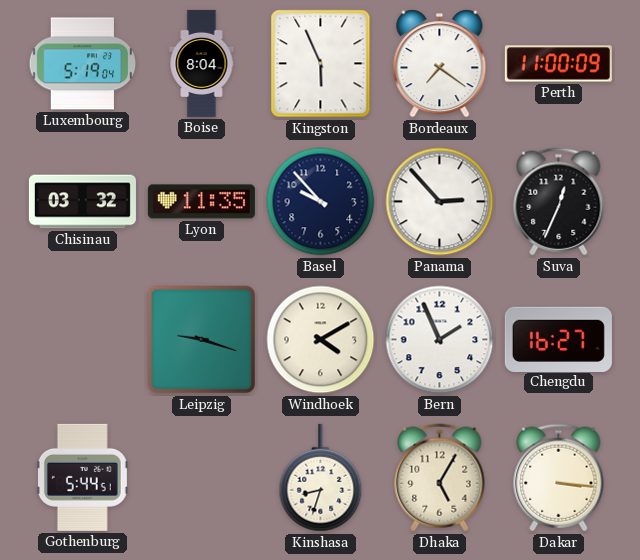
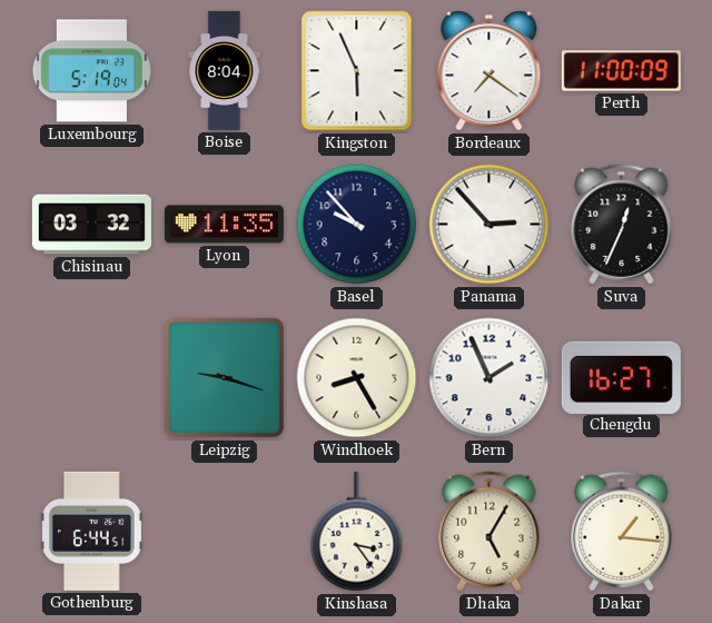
Windhoek: 4:10 -> 8:25 (357, 378)
Gothenburg: 5:44 -> 6:44 (91, 531)
Kinshasa: 8:33 -> 3:24 (357, 532)
Dakar: 3:16 -> 1:16 (622, 532)
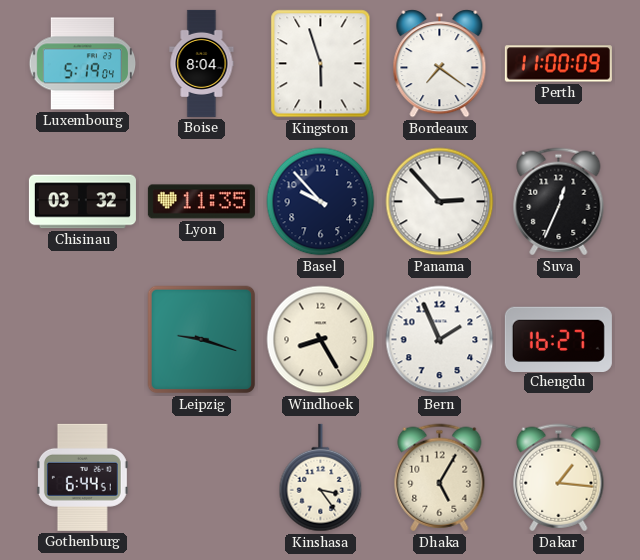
Kingston: 5:56 -> 5:57 (321, 64)
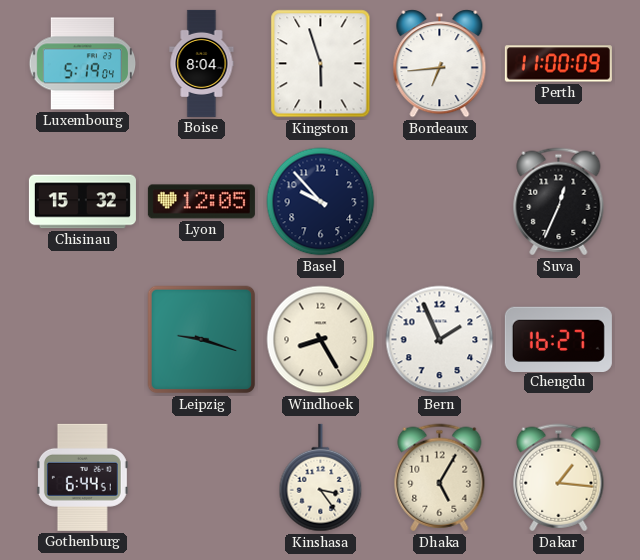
Bordeaux: 7:21 -> 6:44 (440, 64)
Chisinau: 03:32 -> 15:32 (82, 202)
Lyon: 11:35 -> 12:05 (201, 202)
Panama: 2:53 -> none (440, 202)
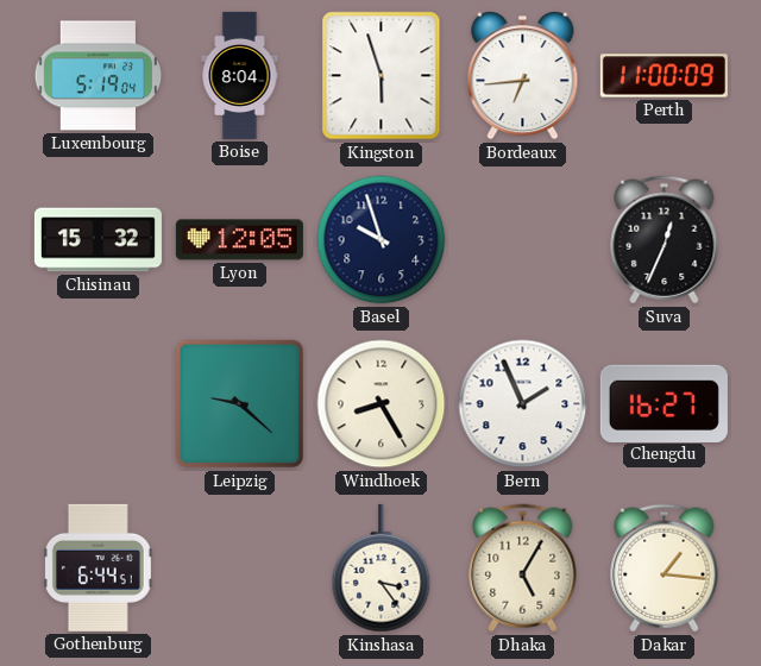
Basel: 9:53 -> 9:57 (382, 240)
Leipzig: 9:18 -> 9:22 (240, 404)
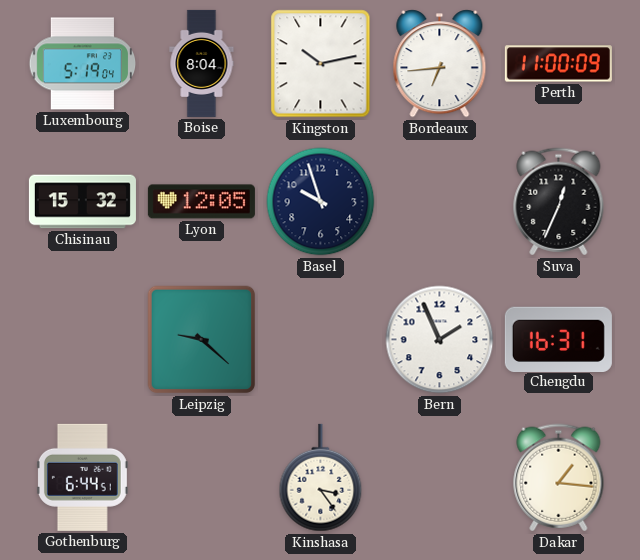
Kingston: 5:57 -> 10:13 (321, 64)
Windhoek: 8:25 -> none (382, 404)
Chengdu: 16:27 -> 16:31 (558, 339)
Dhaka: 5:05 -> none (523, 568)
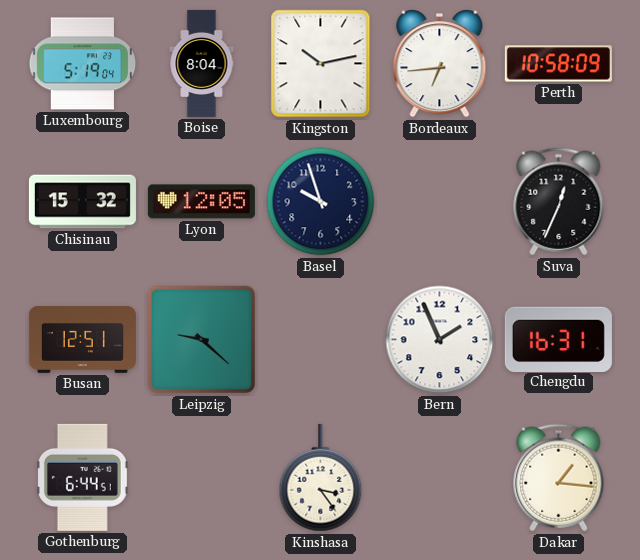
Perth: 11:00 -> 10:58 (558, 64)
Busan: none -> 12:51 (82, 339)
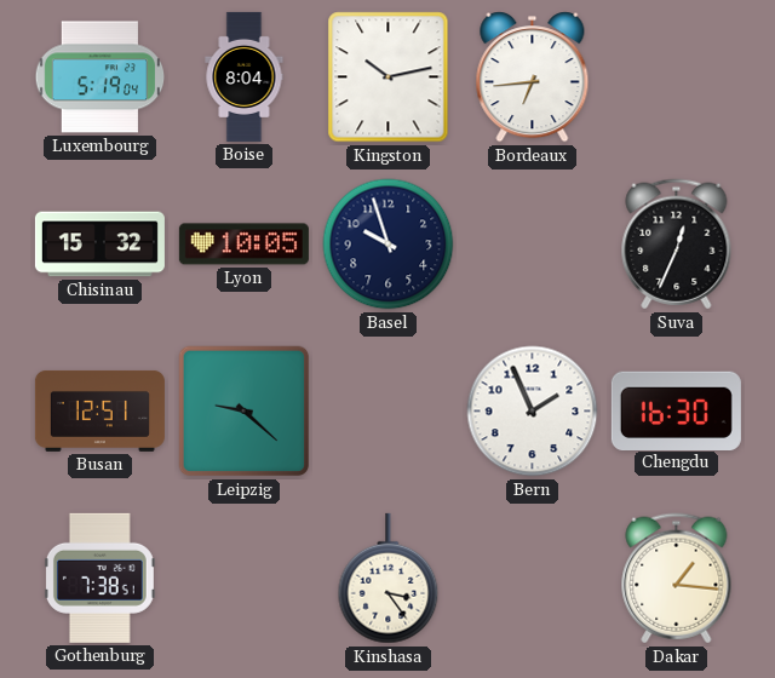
Perth: 10:58 -> none (558, 64)
Lyon: 12:05 -> 10:05 (243, 245)
Chengdu: 16:31 -> 16:30 (676, 410)
Gothenburg: 6:44 -> 7:38 (99, 578)
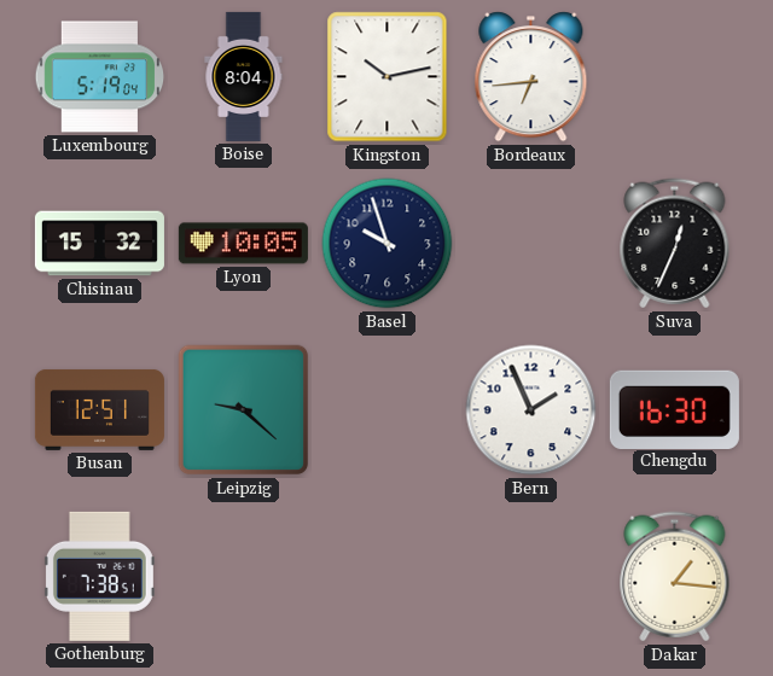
Kinshasa: 3:24 -> none (389, 579)
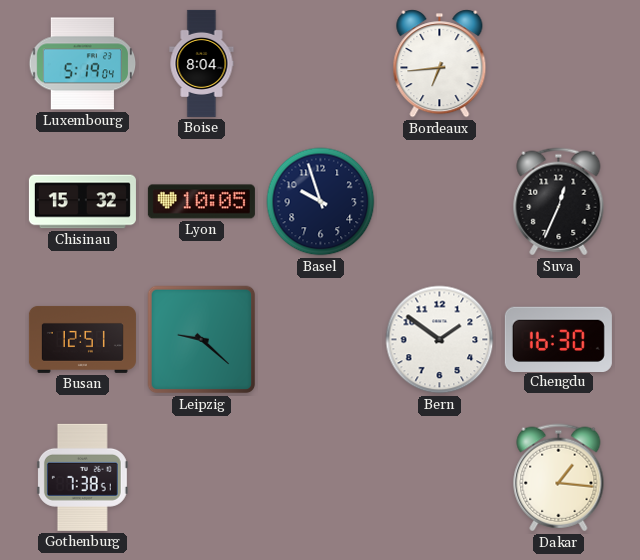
Kingston: 10:13 -> none (388, 77)
Bern: 1:56 -> 1:51 (440, 340)
